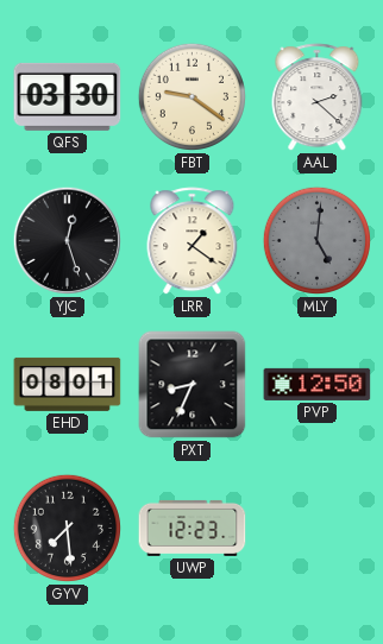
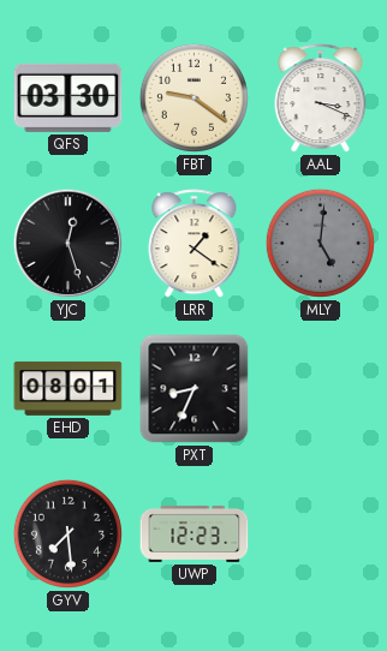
AAL: 2:22 -> 3:19 (321, 98)
PVP: 12:50 -> none (318, 384)
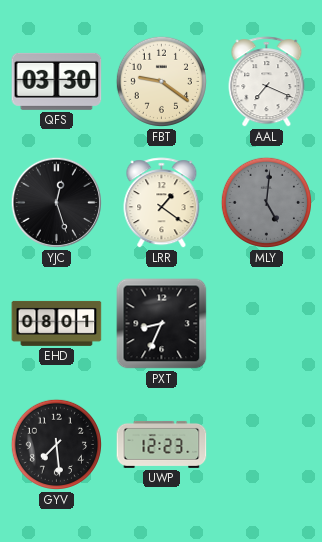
AAL: 3:19 -> 7:19 (267, 82)
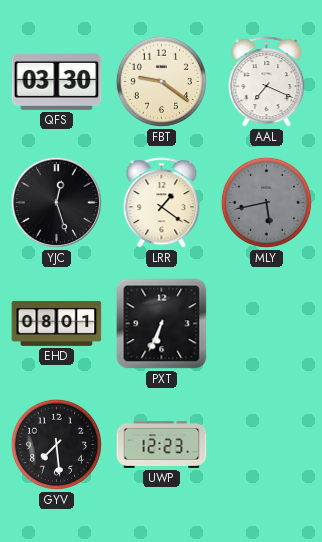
MLY: 5:01 -> 5:43 (266, 202)
PXT: 8:34 -> 6:34 (162, 324)
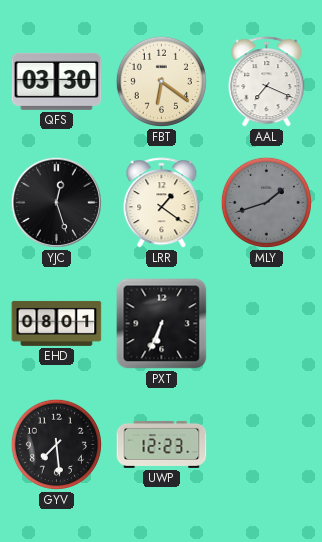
FBT: 9:21 -> 6:21 (161, 81)
MLY: 5:43 -> 1:42 (266, 202)
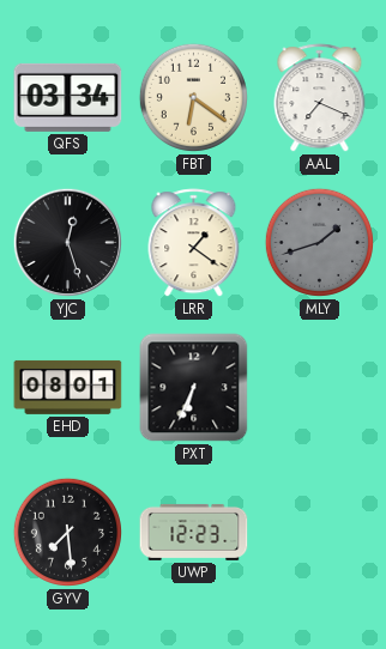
QFS: 03:30 -> 03:34 (68, 97)
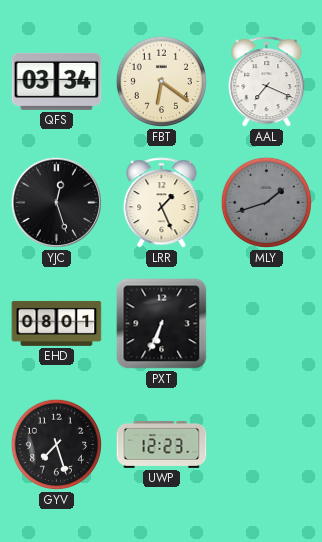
LRR: 1:21 -> 1:26 (162, 203)
GYV: 7:29 -> 7:27 (56, 444)
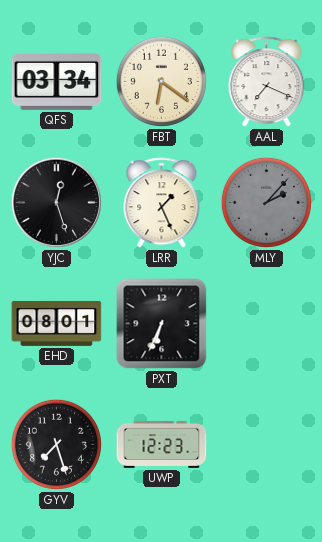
MLY: 1:42 -> 2:07 (266, 202)
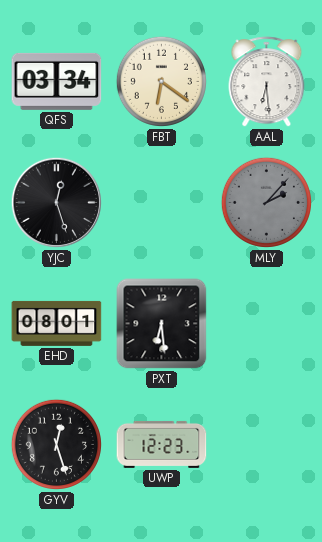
AAL: 7:19 -> 6:29 (267, 82)
LRR: 1:26 -> none (162, 203)
PXT: 6:34 -> 6:29 (162, 324)
GYV: 7:27 -> 12:27 (56, 444)
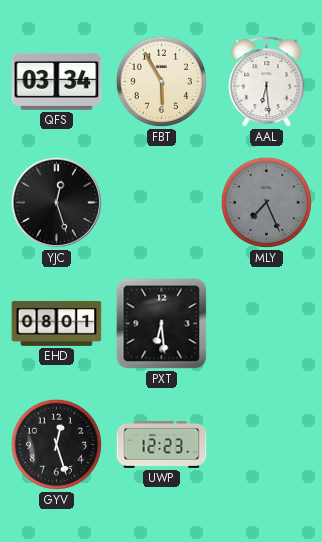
FBT: 6:21 -> 5:55 (161, 81)
MLY: 2:07 -> 7:26 (266, 202)
